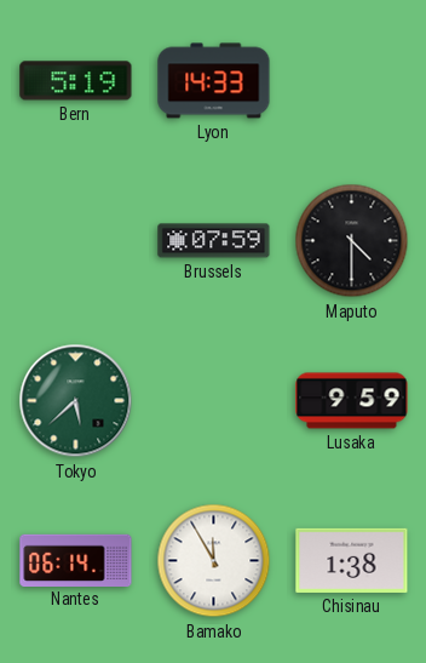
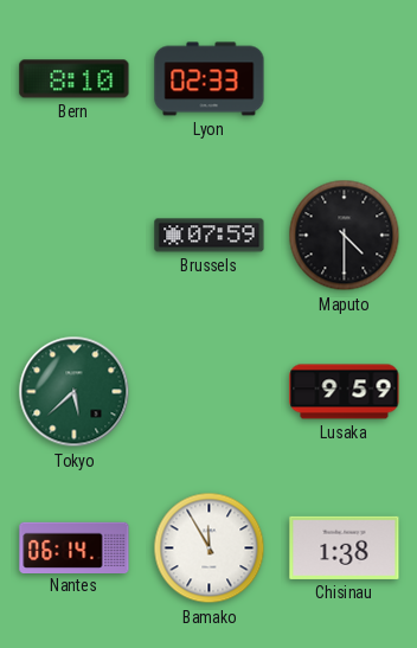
Bern: 5:19 -> 8:10 (75, 79)
Lyon: 14:33 -> 02:33 (210, 79)
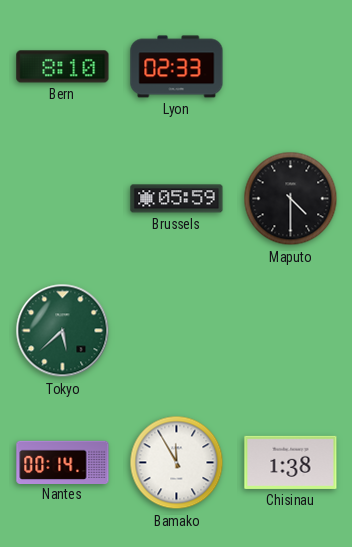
Brussels: 07:59 -> 05:59 (177, 199)
Lusaka: 9:59 -> none (345, 392)
Nantes: 06:14 -> 00:14 (63, 462)
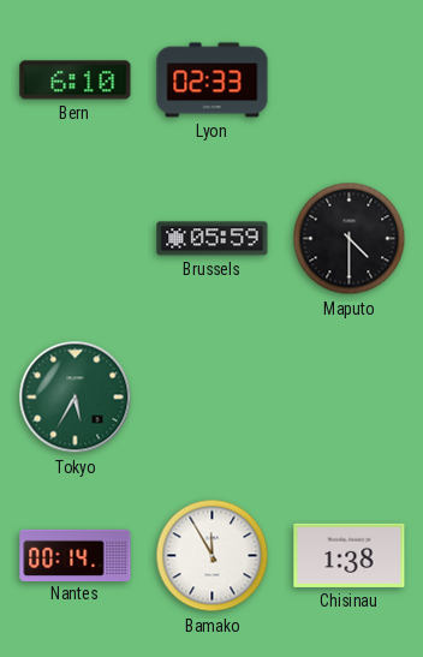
Bern: 8:10 -> 6:10 (76, 80)
Tokyo: 5:38 -> 5:35 (76, 398)
